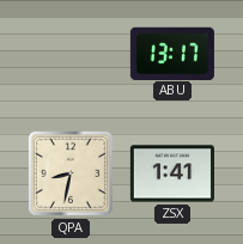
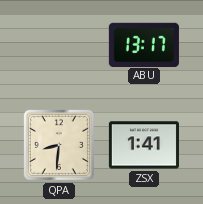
QPA: 8:32 -> 8:31 (59, 145)
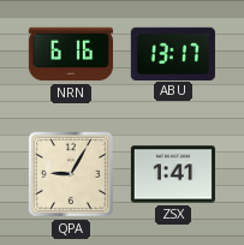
NRN: none -> 6:16 (71, 54)
QPA: 8:31 -> 9:05 (71, 174)
